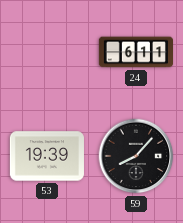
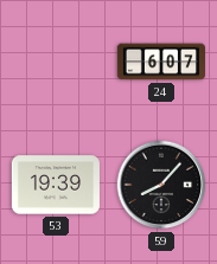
24: 6:11 -> 6:07 (160, 62)
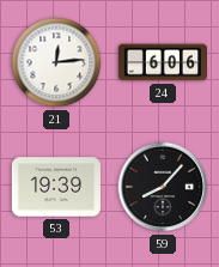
21: none -> 12:14 (56, 62)
24: 6:07 -> 6:06 (162, 62)
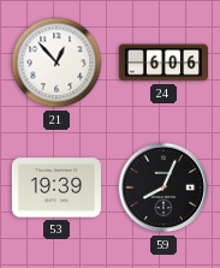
21: 12:14 -> 12:53 (57, 62)
59: 8:07 -> 8:04 (163, 187)
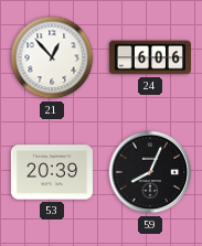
53: 19:39 -> 20:39 (52, 172)
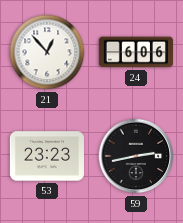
53: 20:39 -> 23:23 (47, 156)
59: 8:04 -> 2:43 (136, 156)
